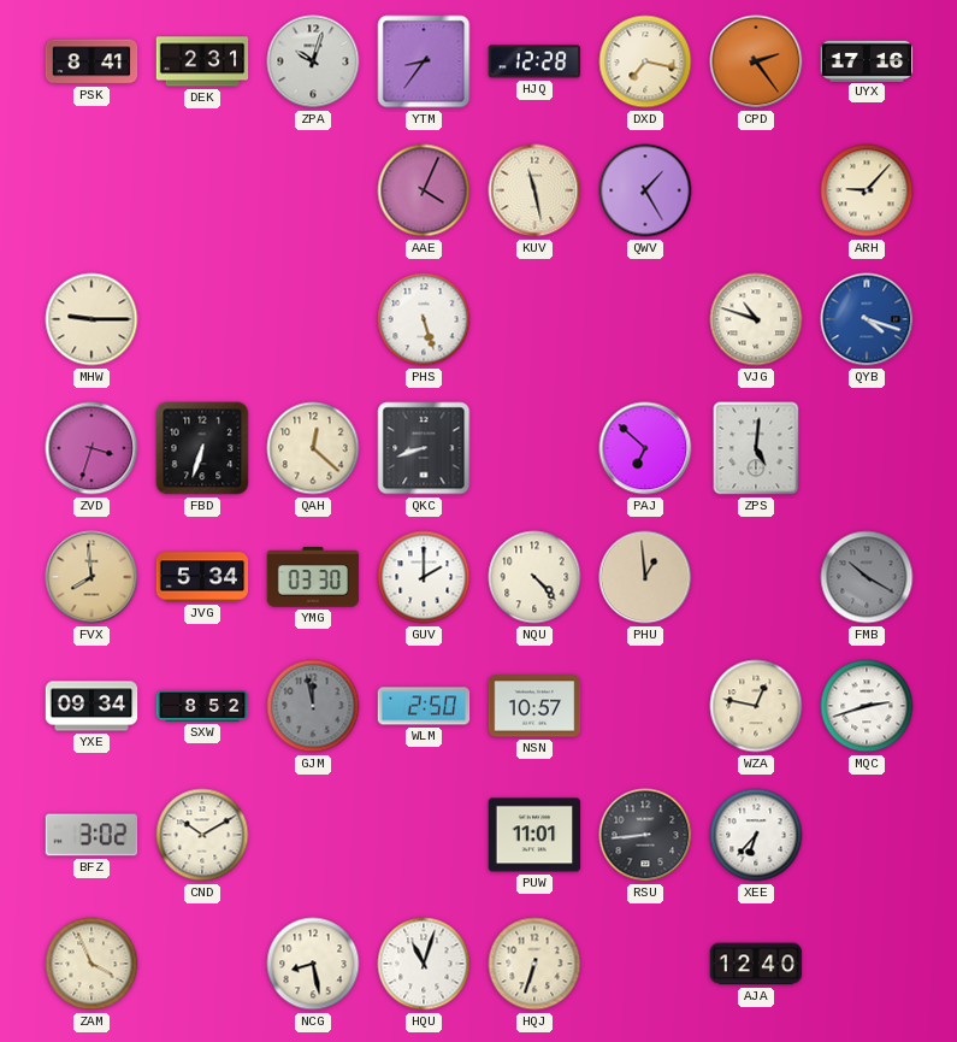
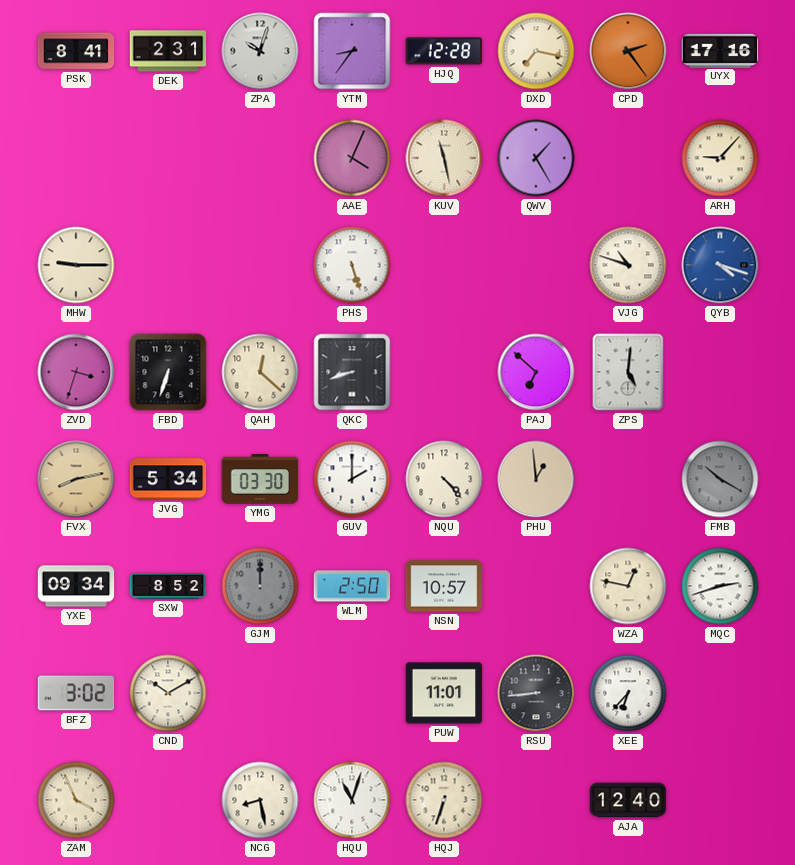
FVX: 7:59 -> 8:13 (76, 479)
GJM: 11:58 -> 12:00 (260, 586)
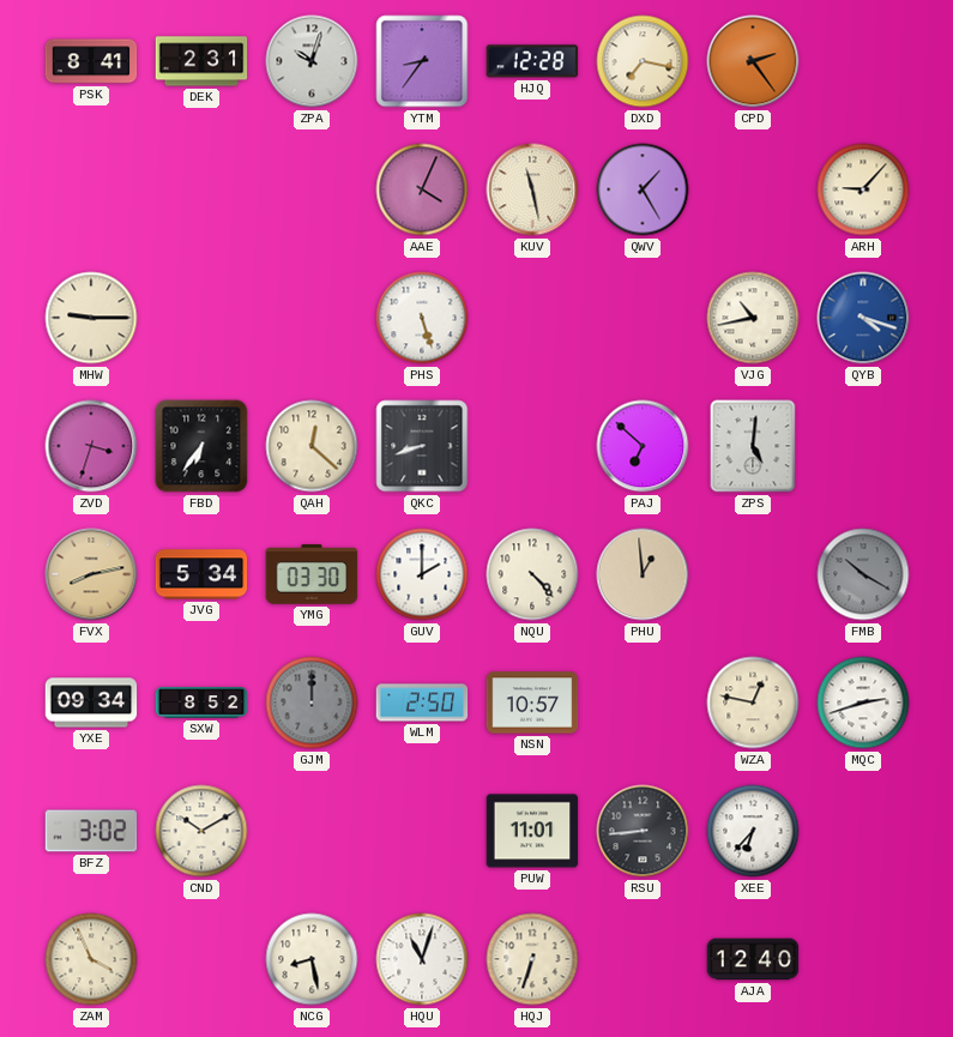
UYX: 17:16 -> none (720, 50)
VJG: 10:48 -> 10:43 (753, 318)
FBD: 6:33 -> 6:36 (201, 446)
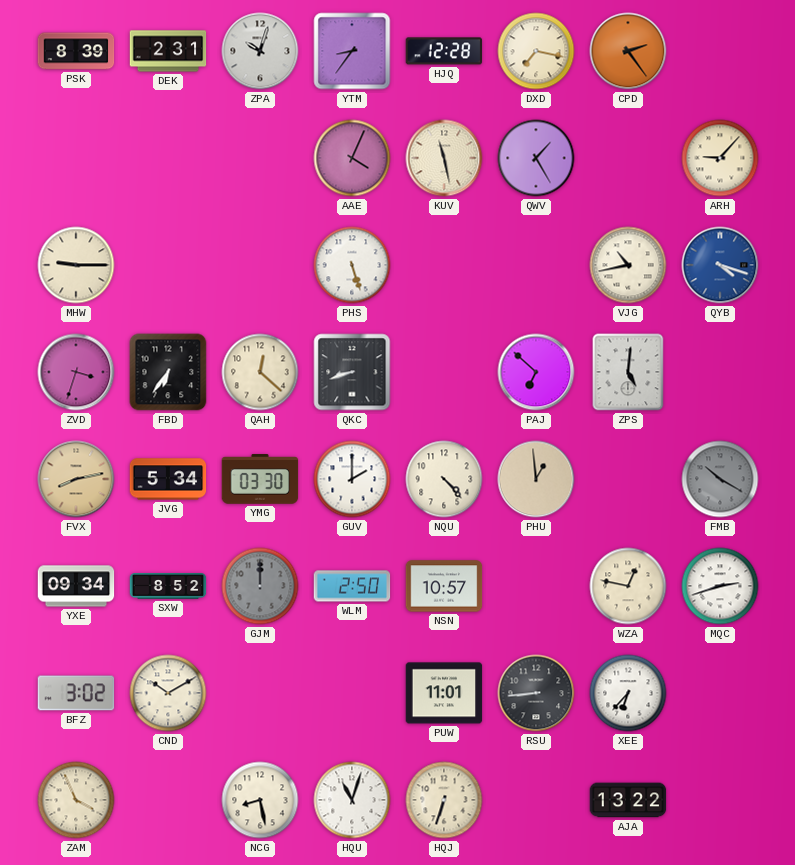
PSK: 8:41 -> 8:39 (76, 51)
AJA: 12:40 -> 13:22 (628, 800)
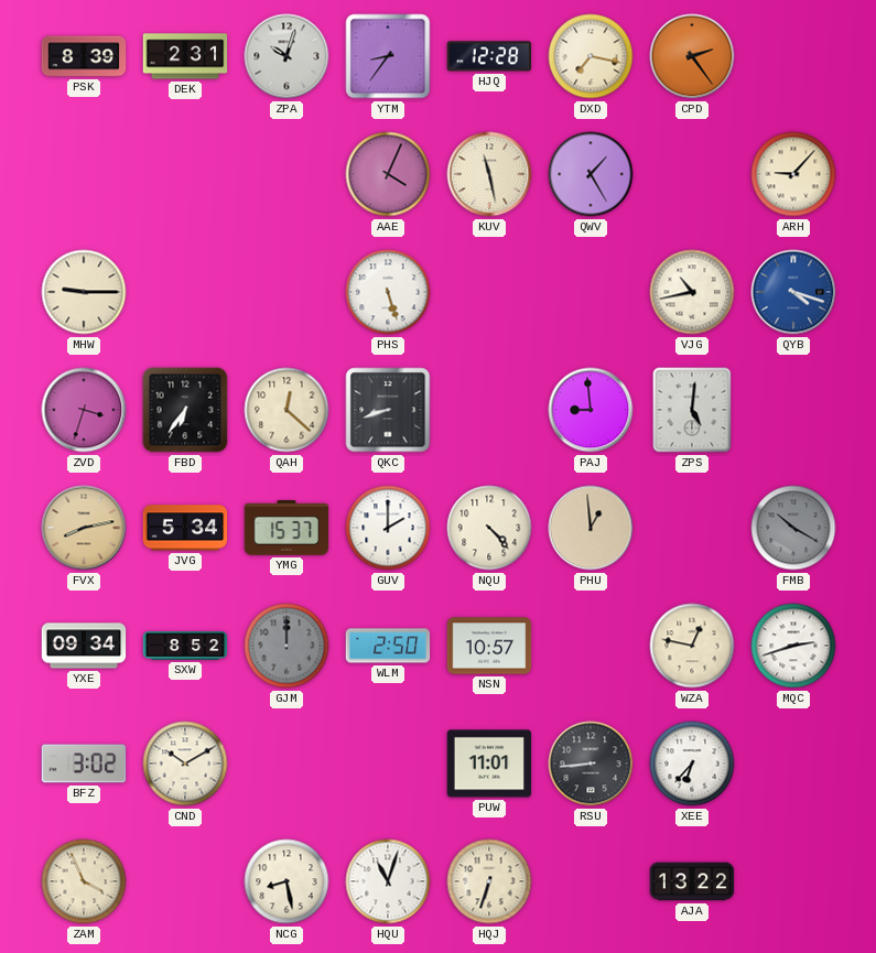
PAJ: 6:52 -> 8:59 (591, 410)
YMG: 03:30 -> 15:37 (286, 528)
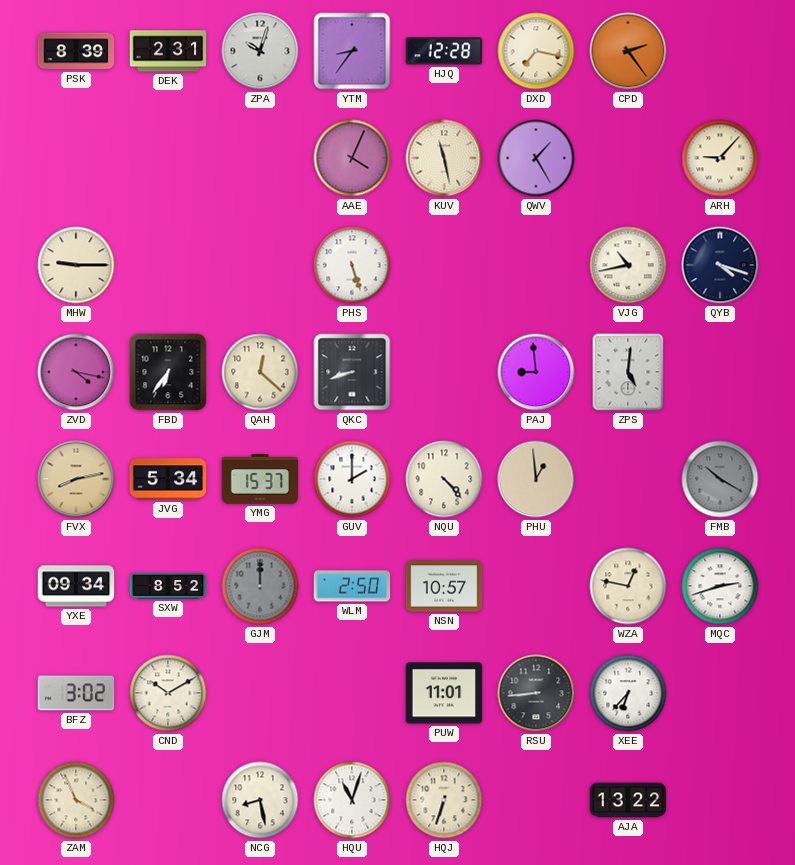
QYB dial: blue -> navy (720, 265)
ZVD: 3:33 -> 4:17 (76, 372)
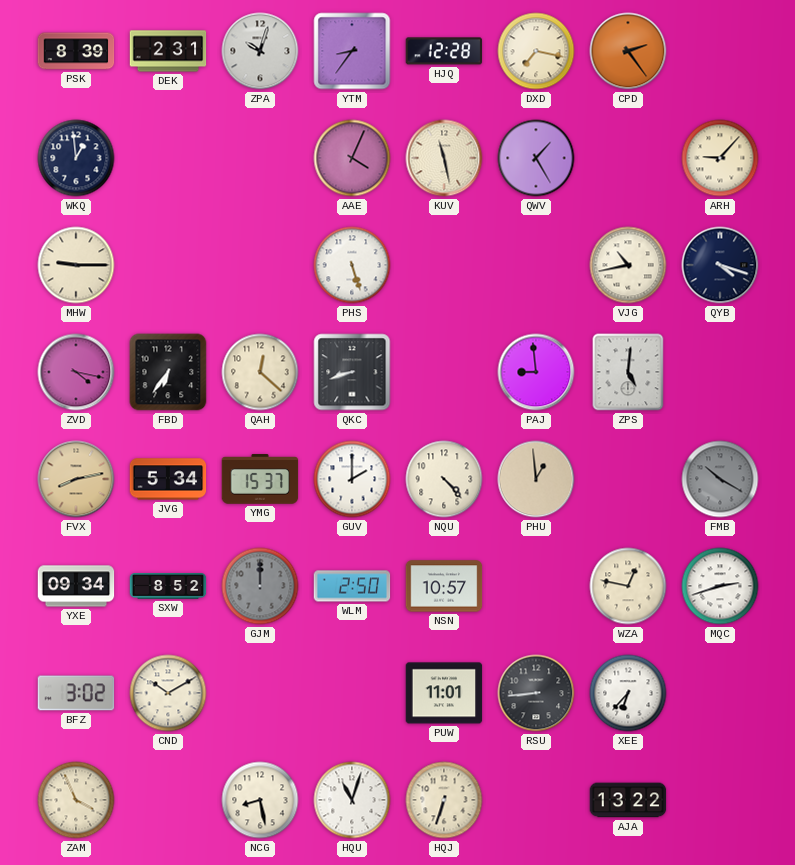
WKQ: none -> 12:59 (76, 158)
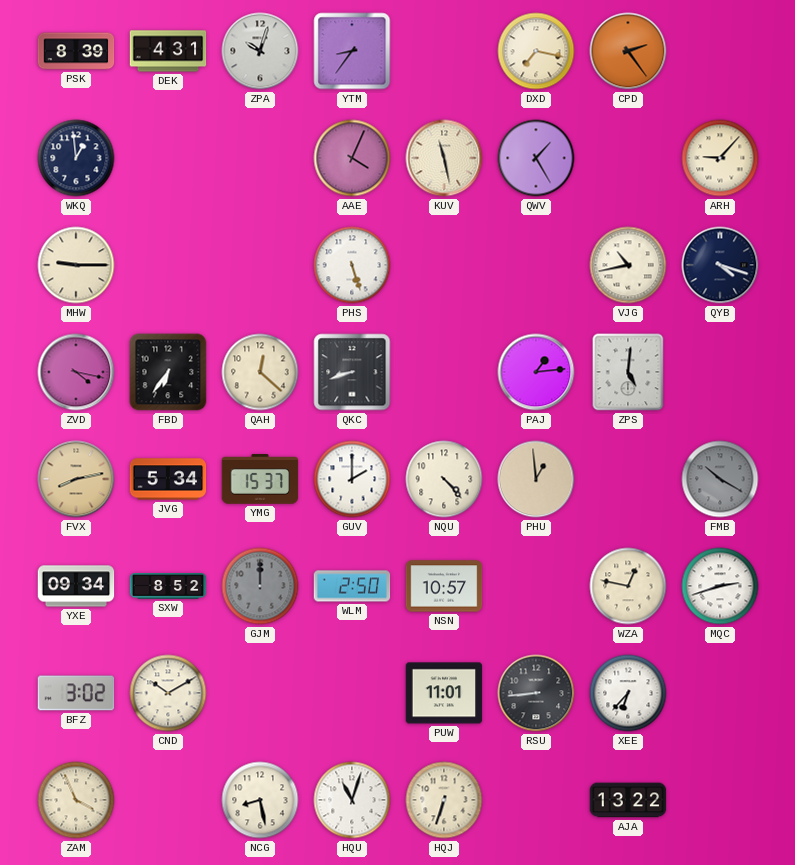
DEK: 2:31 -> 4:31 (168, 51)
HJQ: 12:28 -> none (444, 51)
PAJ: 8:59 -> 1:14 (536, 372)
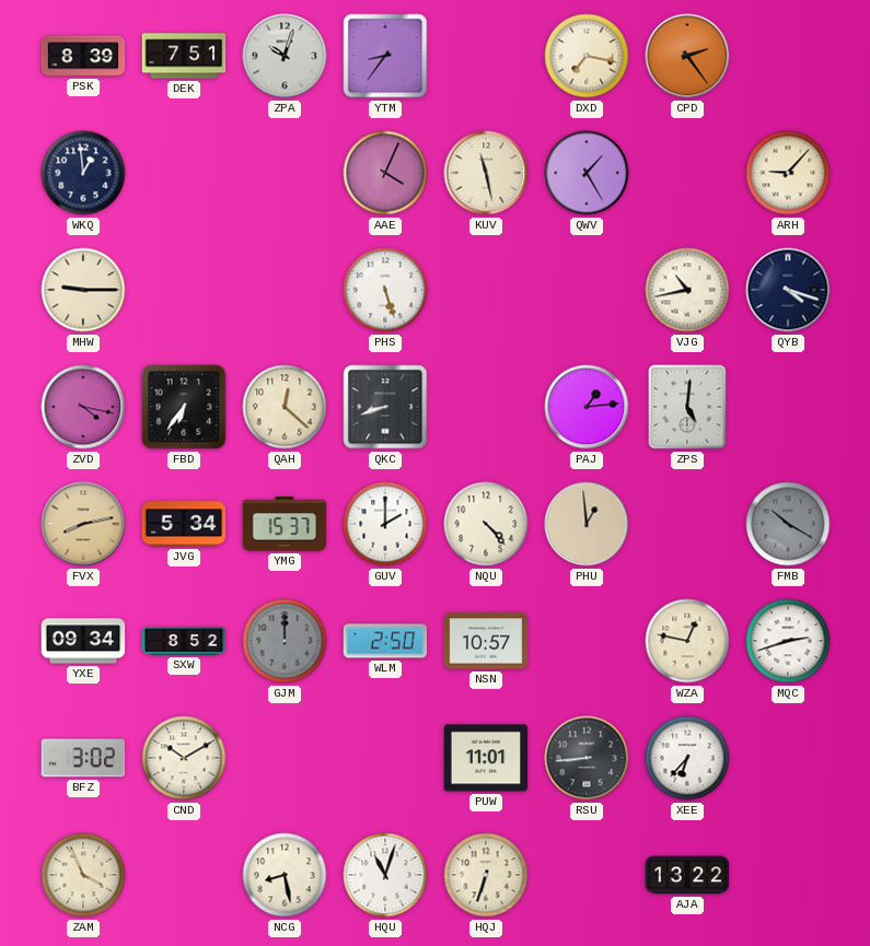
DEK: 4:31 -> 7:51 (184, 56)
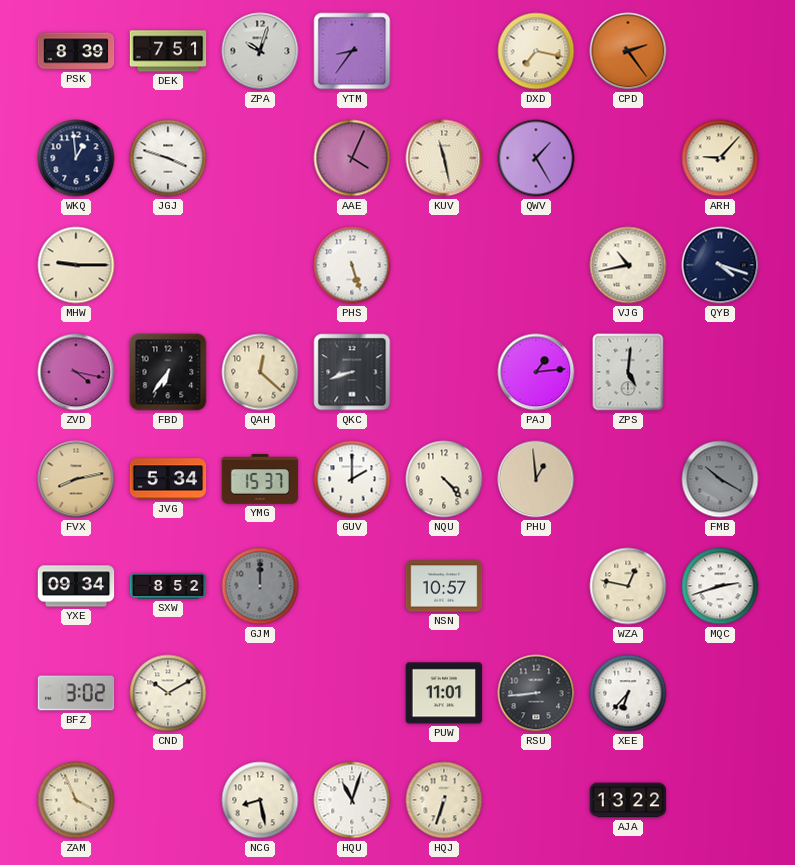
JGJ: none -> 3:48 (168, 158)
WLM: 2:50 -> none (385, 641)
